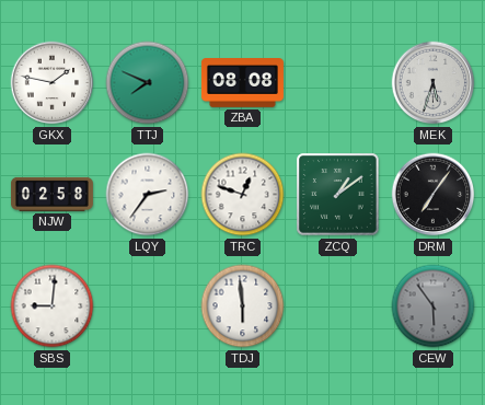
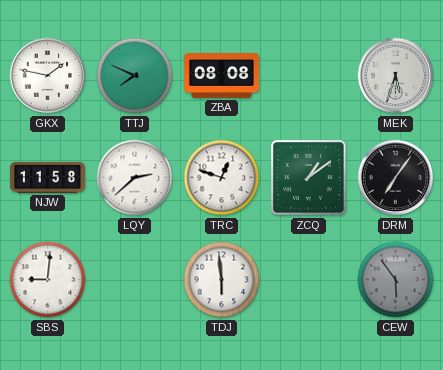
NJW: 02:58 -> 11:58 (47, 177)
LQY: 2:36 -> 2:38 (135, 178)
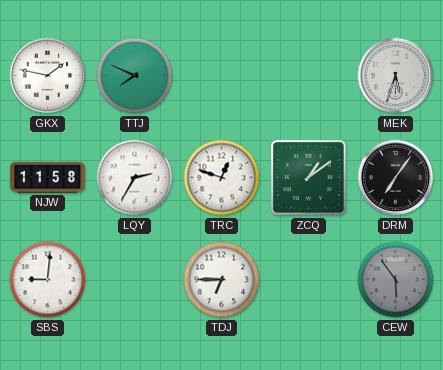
ZBA: 08:08 -> none (221, 76)
LQY: 2:38 -> 2:35 (135, 178)
TDJ: 5:59 -> 6:45 (222, 280)
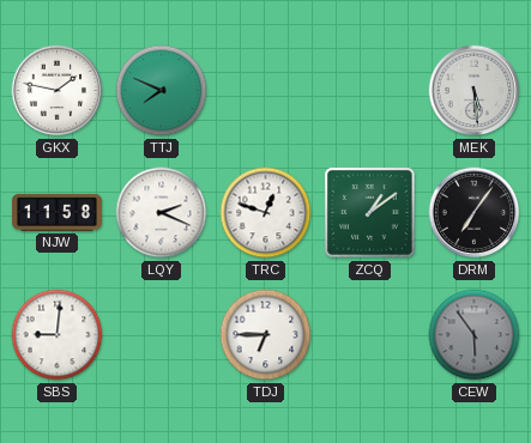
MEK: 5:33 -> 5:29 (475, 91)
LQY: 2:35 -> 2:19 (162, 213)
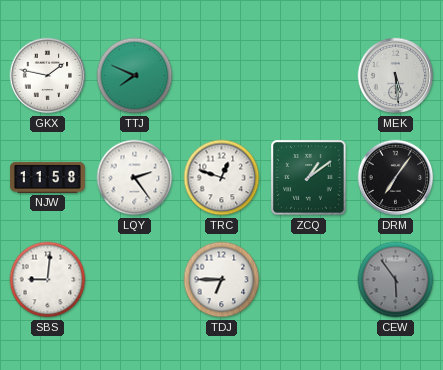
LQY: 2:19 -> 2:24 (135, 178)
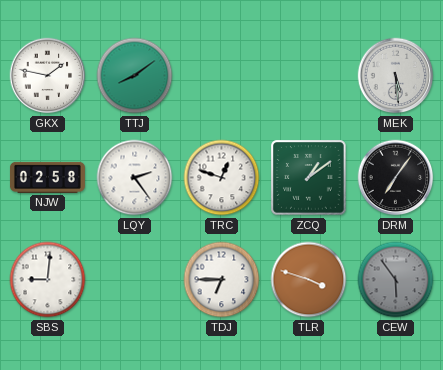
TTJ: 7:49 -> 8:09 (135, 76)
NJW: 11:58 -> 02:58 (47, 177)
TLR: none -> 3:48 (309, 280)
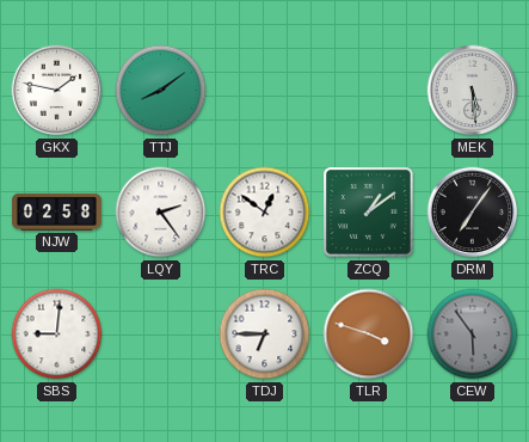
TRC: 12:48 -> 12:51 (265, 213)
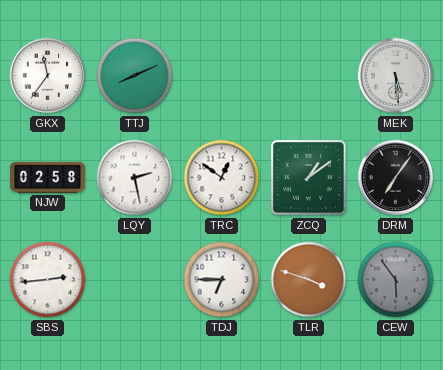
GKX: 1:47 -> 11:36 (48, 76)
TTJ: 8:09 -> 8:11 (135, 76)
LQY: 2:24 -> 2:28 (135, 178)
SBS: 9:01 -> 2:44 (48, 280)
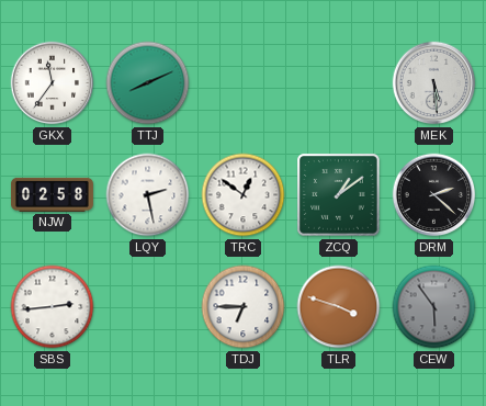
DRM: 7:06 -> 2:22 (434, 195)
